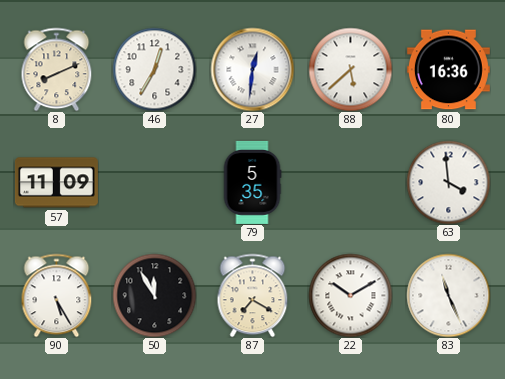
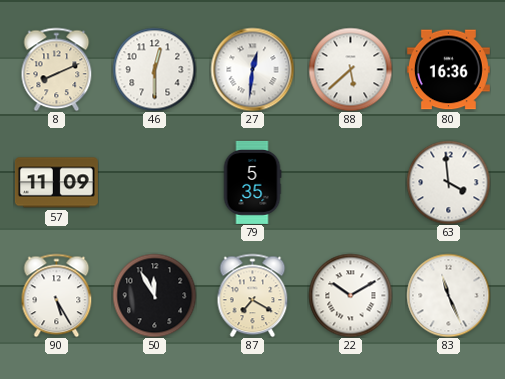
46: 12:35 -> 12:30 (154, 69)
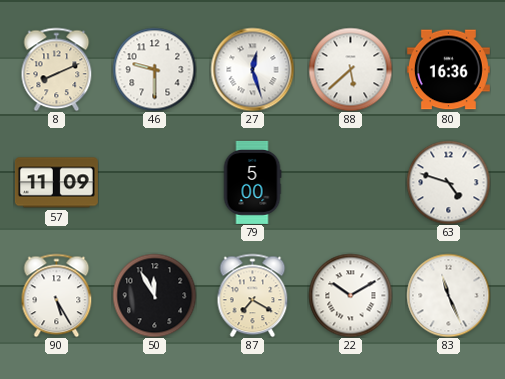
46: 12:30 -> 9:30 (154, 69)
27: 12:31 -> 12:27 (252, 69)
79: 5:35 -> 5:00 (252, 182)
63: 3:59 -> 4:48 (448, 182)
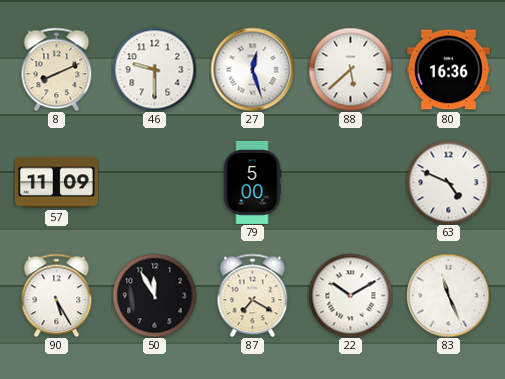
63: 4:48 -> 4:49 (448, 182)
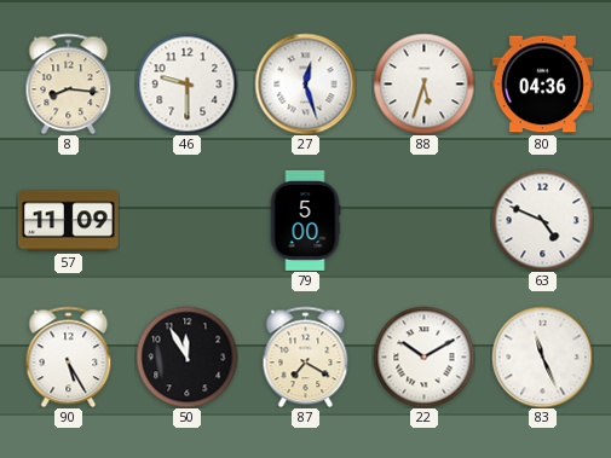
8: 8:11 -> 8:16 (69, 83)
88: 5:38 -> 5:33 (423, 83)
80: 16:36 -> 04:36 (542, 85)
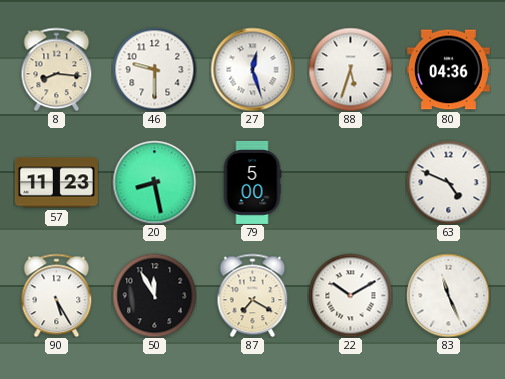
57: 11:09 -> 11:23 (56, 183)
20: none -> 8:28 (154, 182)
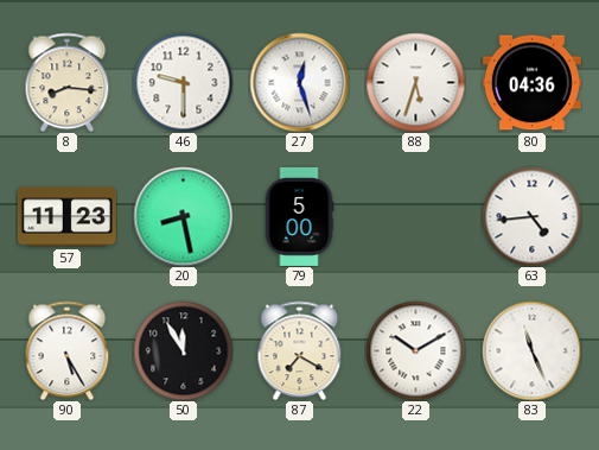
63: 4:49 -> 4:44 (531, 216)
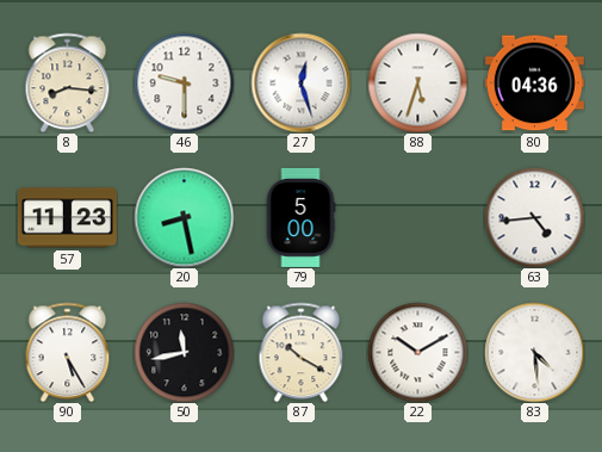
50: 11:55 -> 11:43 (184, 352)
87: 7:20 -> 10:20 (302, 352)
83: 11:26 -> 4:29 (534, 352)
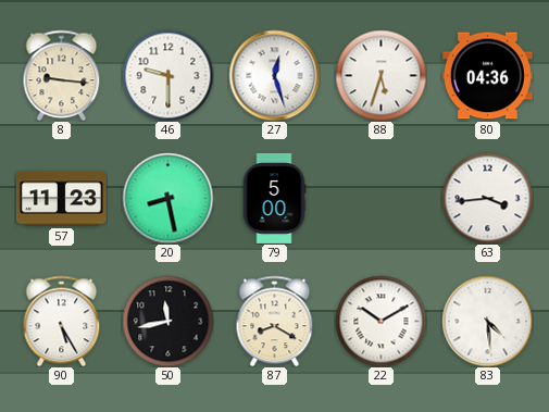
8: 8:16 -> 9:16 (62, 75)
63: 4:44 -> 3:44 (487, 198)
87: 10:20 -> 8:20 (275, 321)
